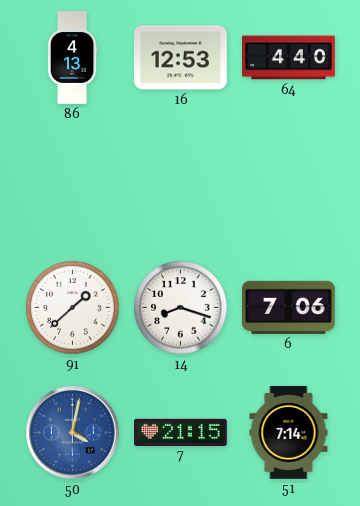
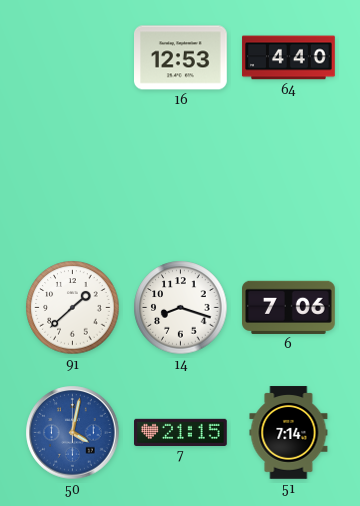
86: 4:13 -> none (72, 58)
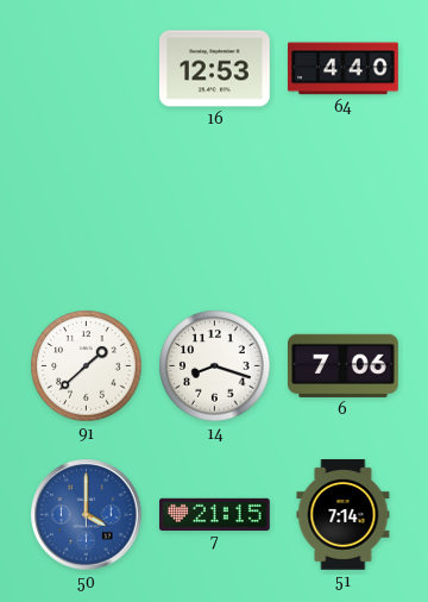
50: 4:02 -> 4:00 (87, 515)
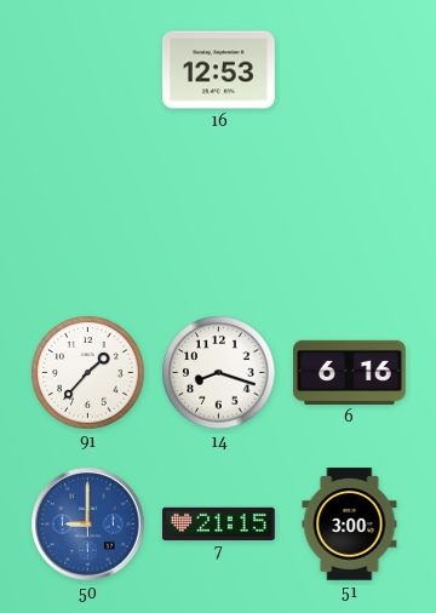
64: 4:40 -> none (344, 69)
91: 1:38 -> 1:37 (88, 373)
6: 7:06 -> 6:16 (350, 372)
50: 4:00 -> 9:00 (88, 525)
51: 7:14 -> 3:00 (350, 525)
